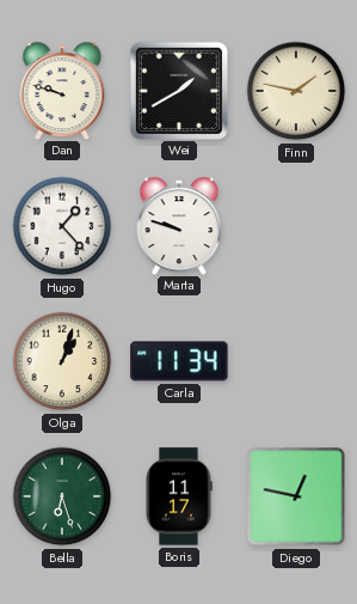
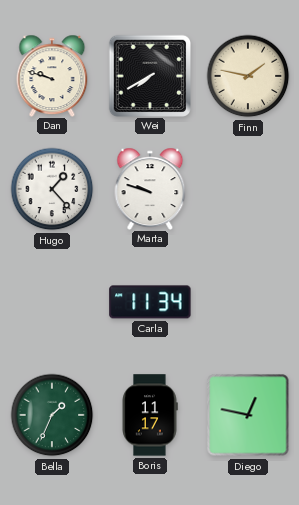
Wei: 1:40 -> 7:40 (149, 75)
Olga: 1:03 -> none (62, 361)
Bella: 6:27 -> 1:34 (52, 415)
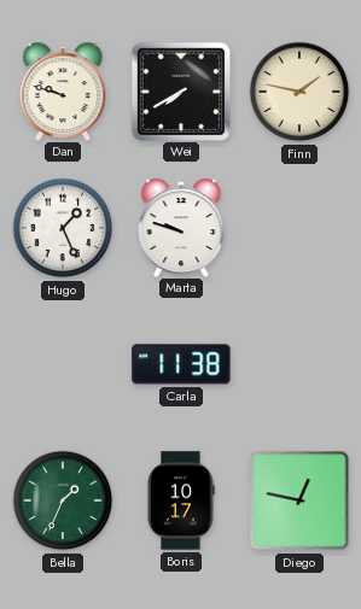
Hugo: 1:23 -> 1:26 (63, 228)
Carla: 11:34 -> 11:38 (181, 364)
Boris: 11:17 -> 10:17 (181, 500)
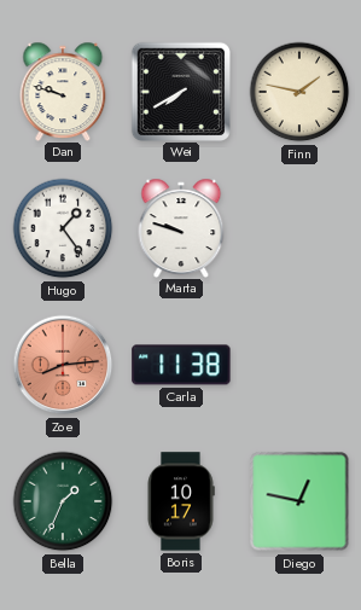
Hugo: 1:26 -> 1:24 (63, 228)
Zoe: none -> 8:14 (63, 365)
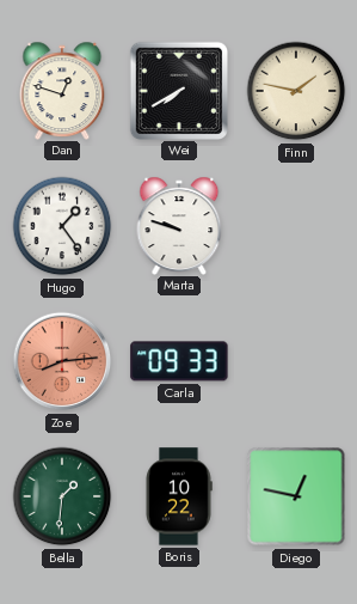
Dan: 9:48 -> 12:48 (62, 90)
Carla: 11:38 -> 09:33 (179, 361)
Bella: 1:34 -> 1:31 (62, 496)
Boris: 10:17 -> 10:22 (179, 496)
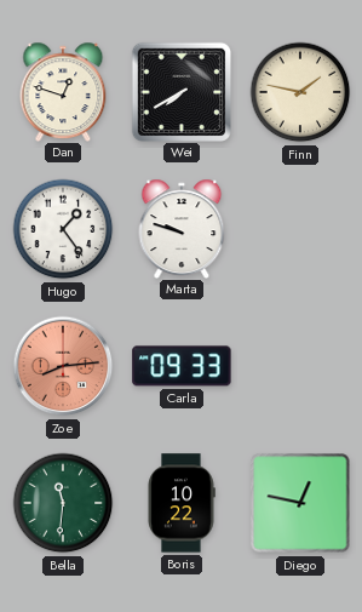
Bella: 1:31 -> 11:31 (63, 503)
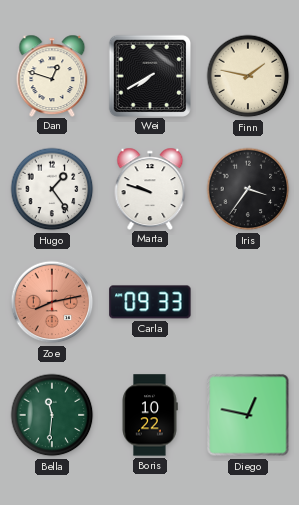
Iris: none -> 3:36 (248, 189)
Zoe: 8:14 -> 8:13 (52, 302)
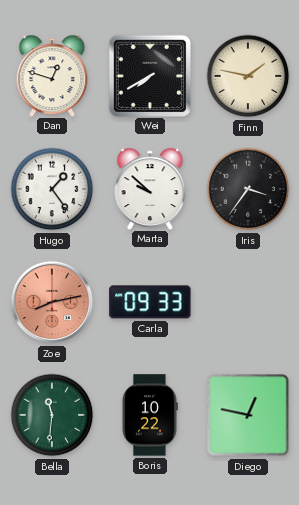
Marta: 9:48 -> 9:52 (150, 188)
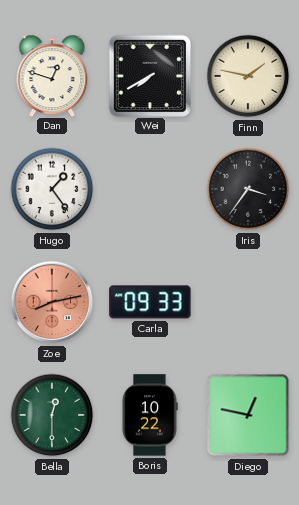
Marta: 9:52 -> none (150, 188)
Bella: 11:31 -> 12:30 (52, 415)
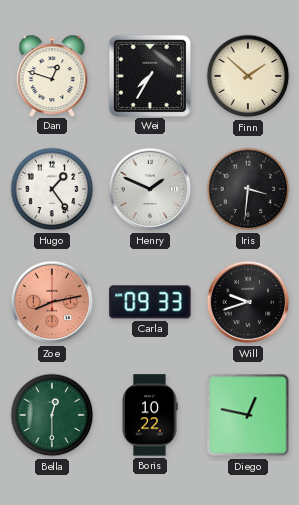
Wei: 7:40 -> 7:35 (149, 75)
Finn: 1:47 -> 1:52 (248, 76)
Henry: none -> 1:49 (150, 189)
Iris: 3:36 -> 3:31 (248, 189)
Will: none -> 9:42 (248, 302)
